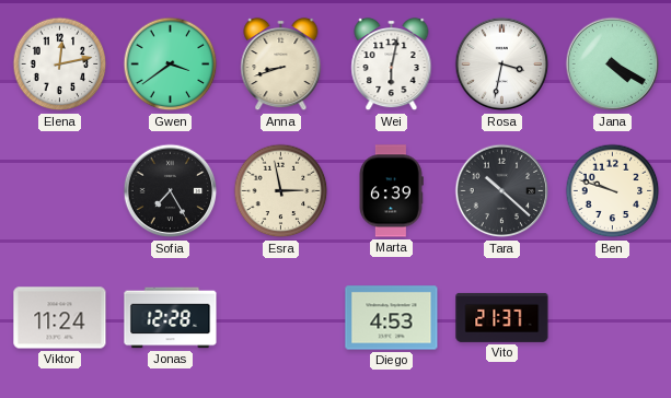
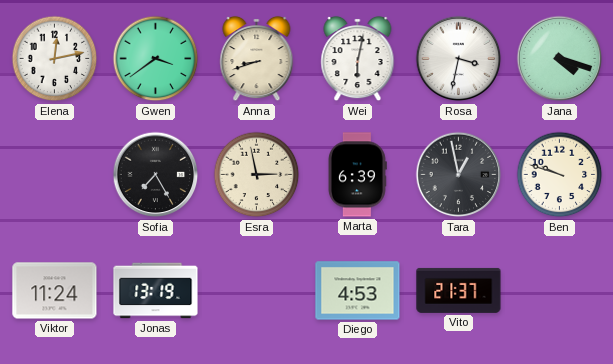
Jana: 4:20 -> 4:18 (560, 59)
Tara: 10:22 -> 12:58 (459, 175)
Jonas: 12:28 -> 13:19 (156, 291)
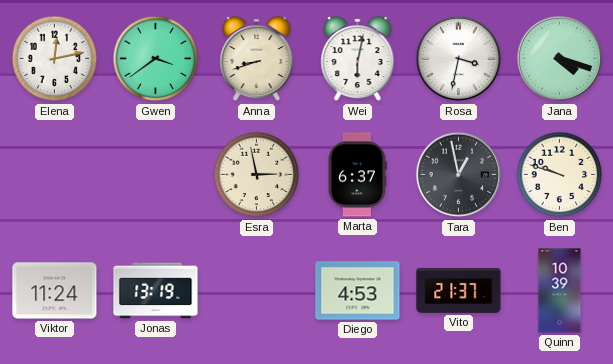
Sofia: 7:25 -> none (156, 175)
Marta: 6:39 -> 6:37 (357, 175)
Quinn: none -> 10:39 (560, 291)
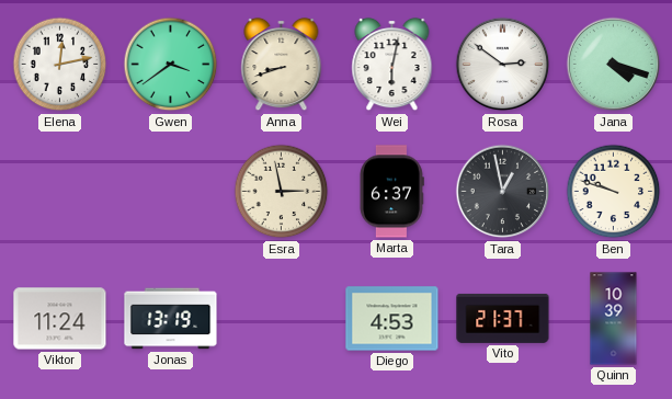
Rosa: 3:32 -> 2:51 (503, 65)
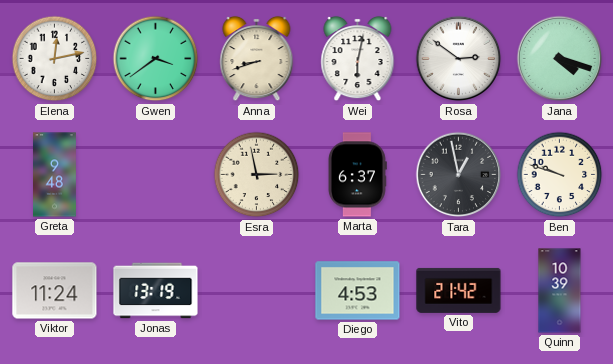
Greta: none -> 9:48 (55, 175)
Vito: 21:37 -> 21:42 (459, 290)
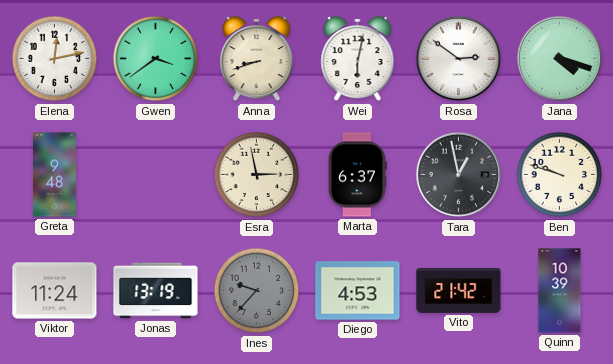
Ines: none -> 9:37 (257, 291)
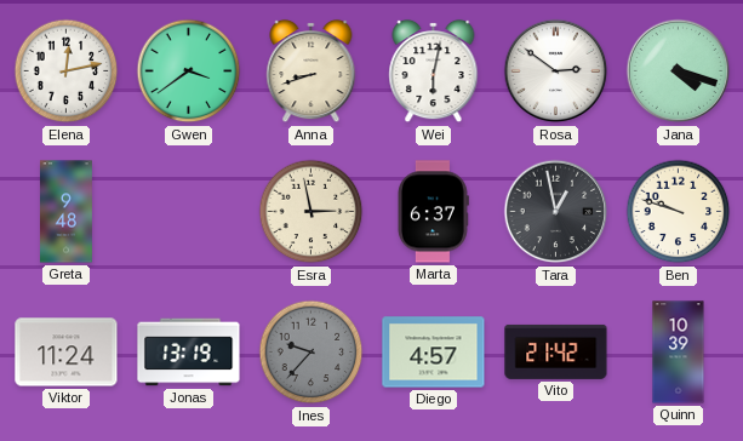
Diego: 4:53 -> 4:57 (434, 353)
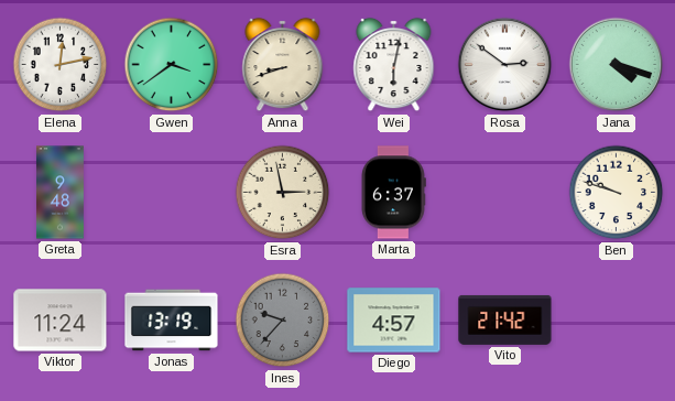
Tara: 12:58 -> none (556, 212)
Quinn: 10:39 -> none (679, 353)
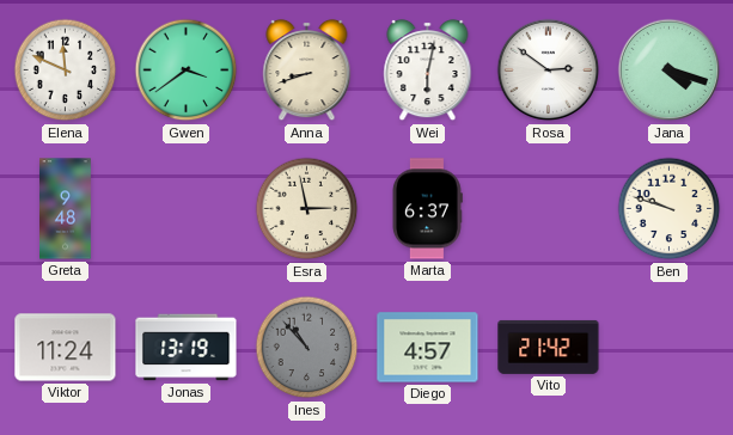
Elena: 12:13 -> 11:49 (66, 71)
Ines: 9:37 -> 10:53 (307, 348)
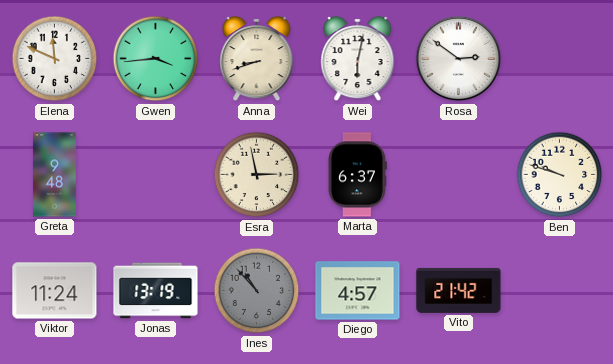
Gwen: 3:39 -> 3:44 (156, 59)
Jana: 4:18 -> none (670, 71)
